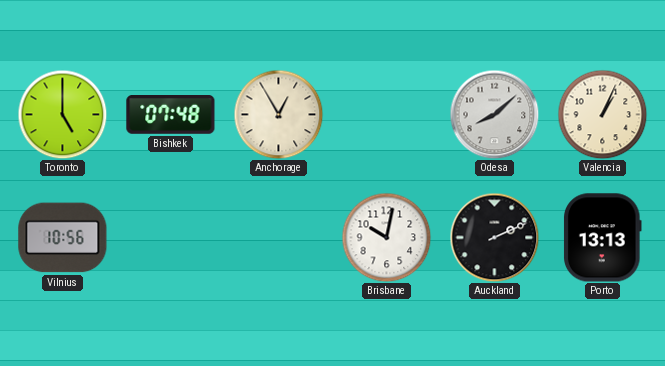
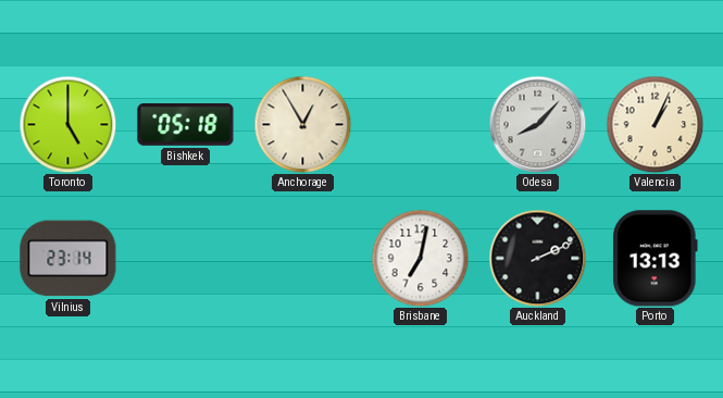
Bishkek: 07:48 -> 05:18 (186, 125)
Odesa: 8:08 -> 8:07 (537, 124)
Vilnius: 10:56 -> 23:14 (68, 259)
Brisbane: 10:02 -> 7:02 (420, 258)
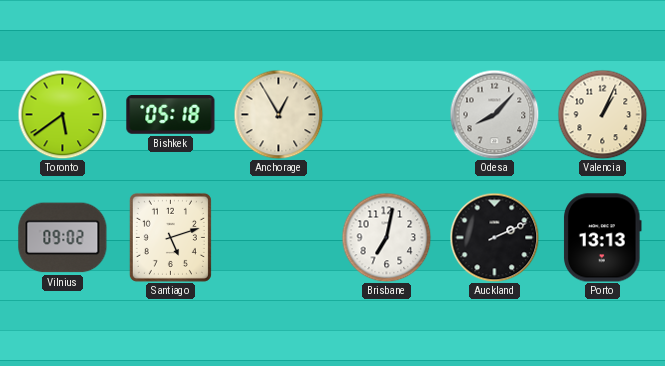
Toronto: 5:00 -> 5:39 (62, 114)
Vilnius: 23:14 -> 09:02 (63, 238)
Santiago: none -> 5:12 (170, 237)
